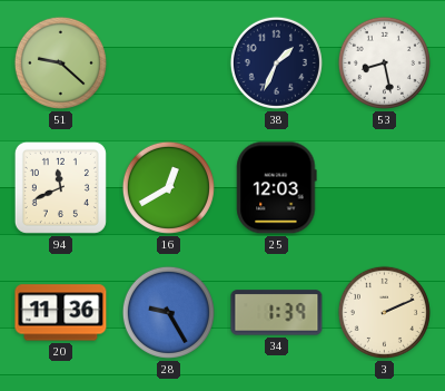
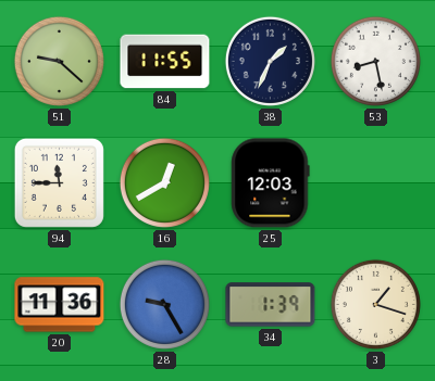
84: none -> 11:55 (165, 62)
94: 11:41 -> 11:45 (59, 182)
3: 2:11 -> 1:18 (375, 304)
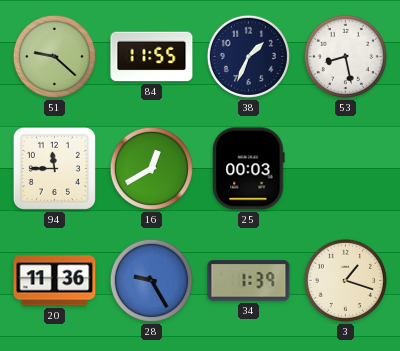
25: 12:03 -> 00:03 (249, 169)
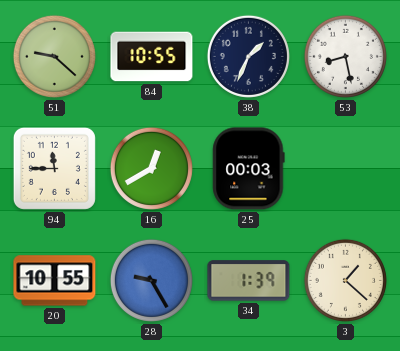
84: 11:55 -> 10:55 (152, 57)
20: 11:36 -> 10:55 (55, 281)
3: 1:18 -> 1:22 (345, 280)
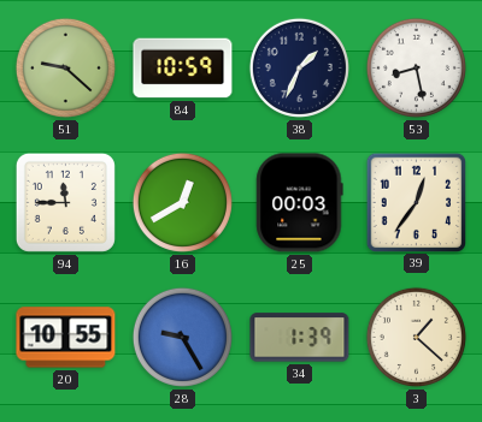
84: 10:55 -> 10:59 (183, 69)
39: none -> 12:36 (416, 202)
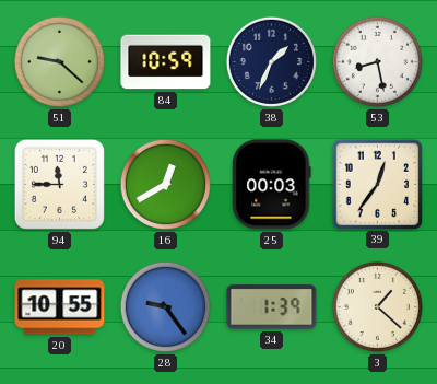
28: 9:25 -> 9:24 (165, 306)
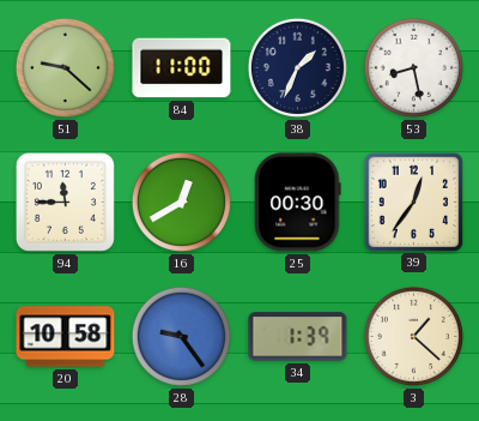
84: 10:59 -> 11:00 (182, 68)
25: 00:03 -> 00:30 (298, 203)
20: 10:55 -> 10:58 (66, 337)
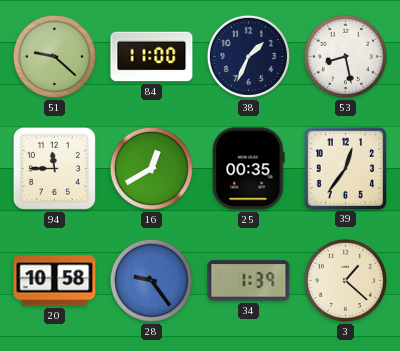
25: 00:30 -> 00:35 (249, 169)
